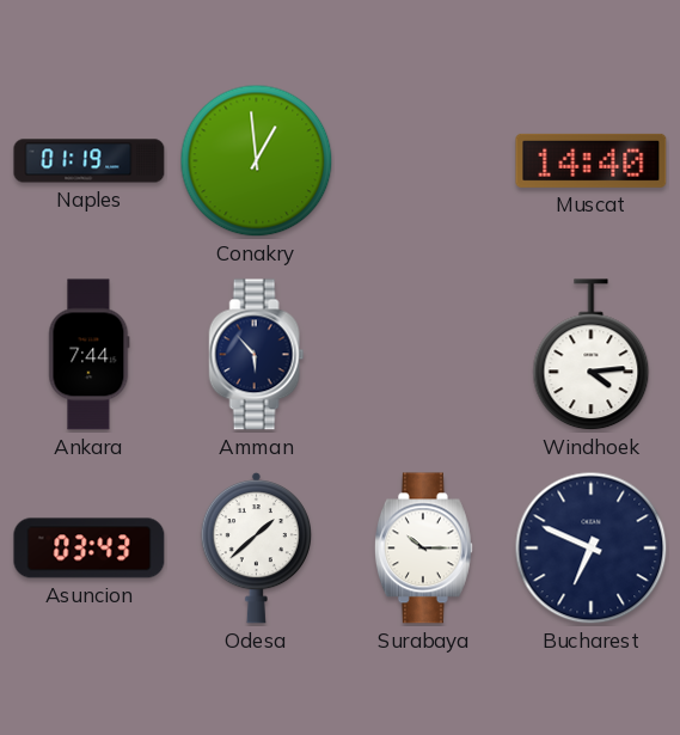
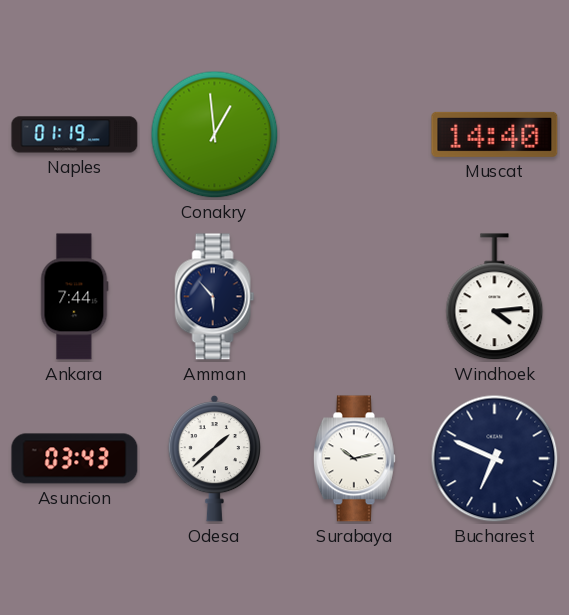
Surabaya: 10:15 -> 10:13 (354, 459)
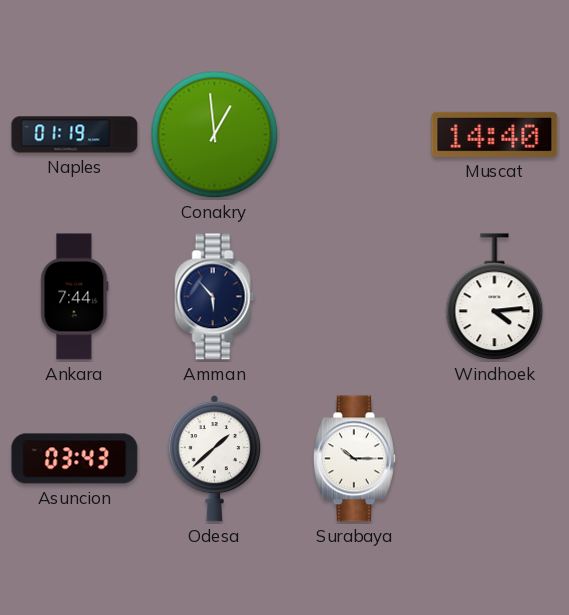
Surabaya: 10:13 -> 10:15 (354, 459)
Bucharest: 6:49 -> none (495, 459)
